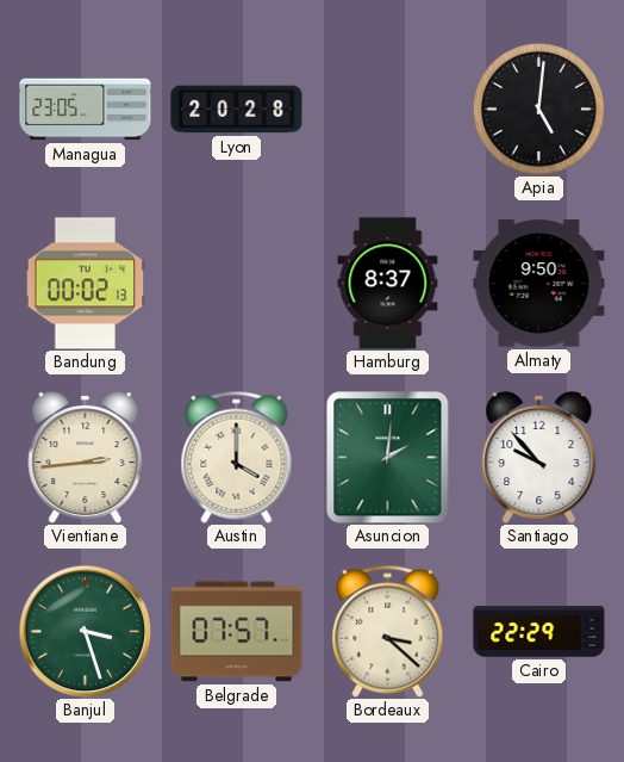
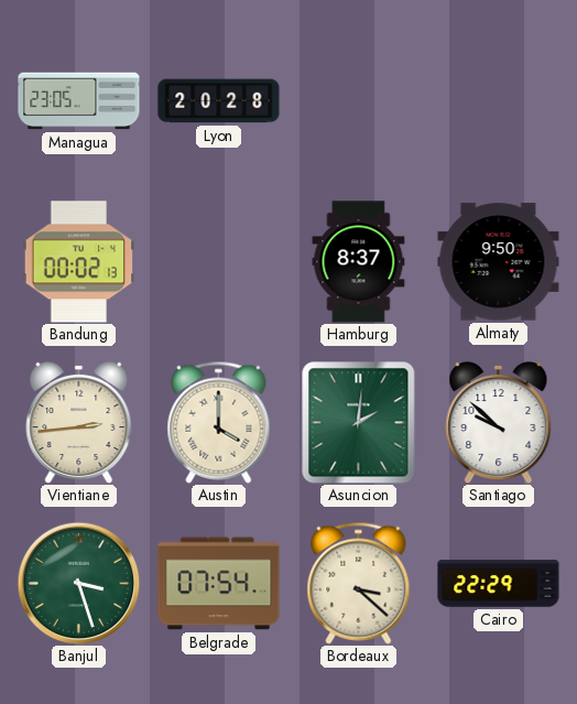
Apia: 5:01 -> none (538, 109)
Santiago: 9:53 -> 9:52 (499, 422)
Belgrade: 07:57 -> 07:54 (219, 584)
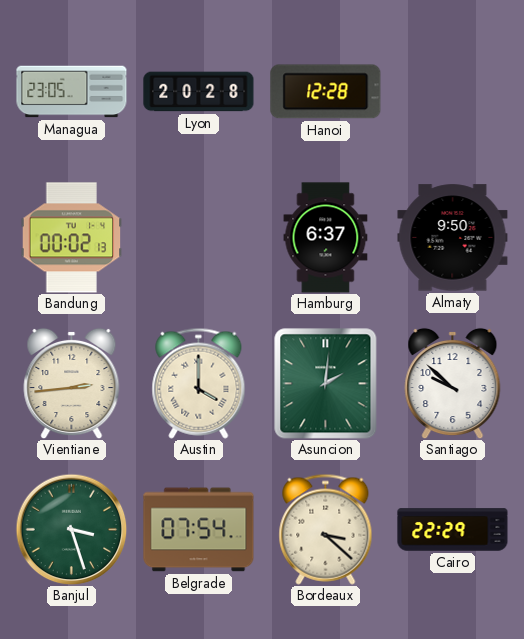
Hanoi: none -> 12:28 (326, 92)
Hamburg: 8:37 -> 6:37 (326, 238)
